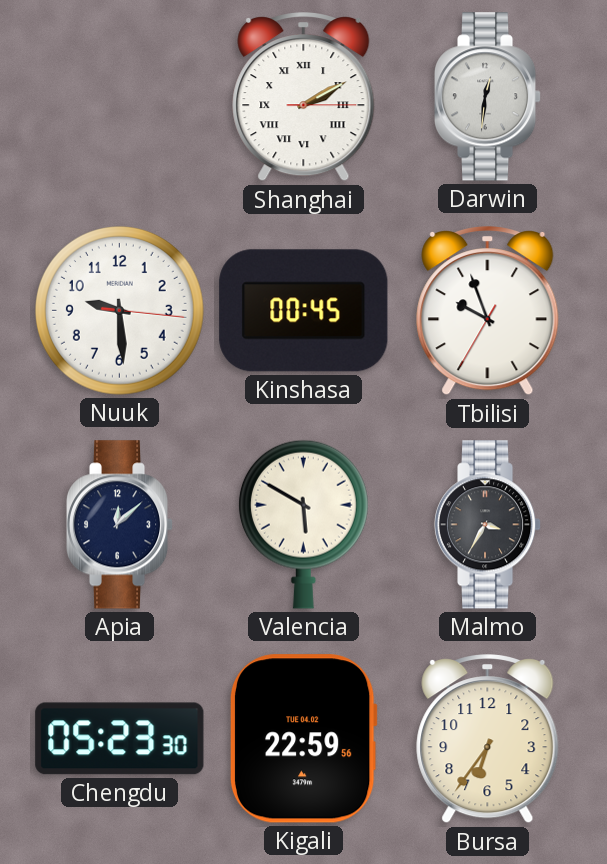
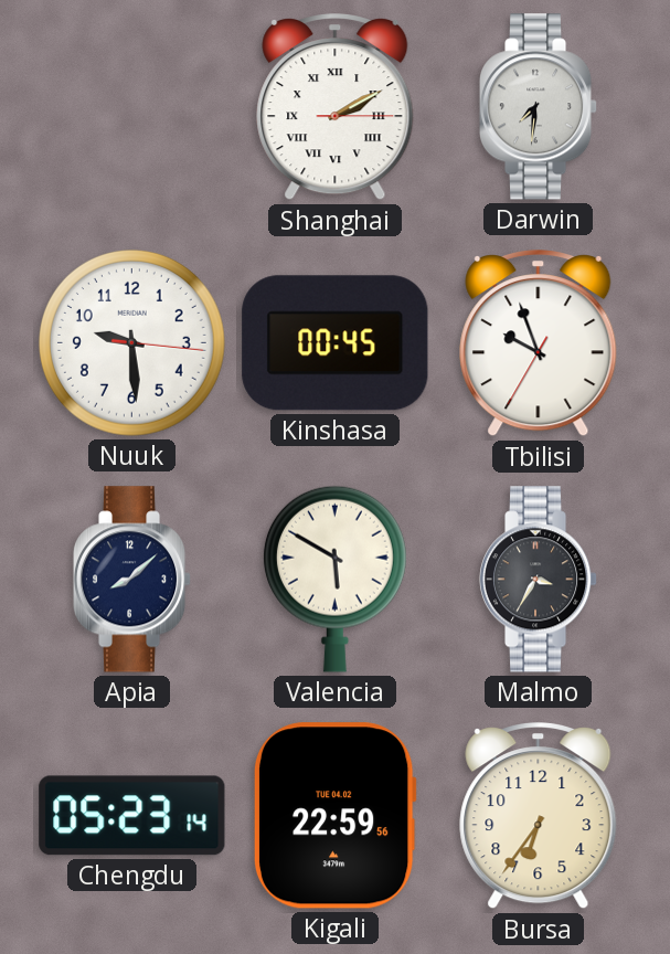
Darwin: 12:31 -> 7:31 (539, 107)
Apia: 12:08 -> 8:08 (132, 580)
Chengdu: 05:23:30 -> 05:23:14 (132, 816)
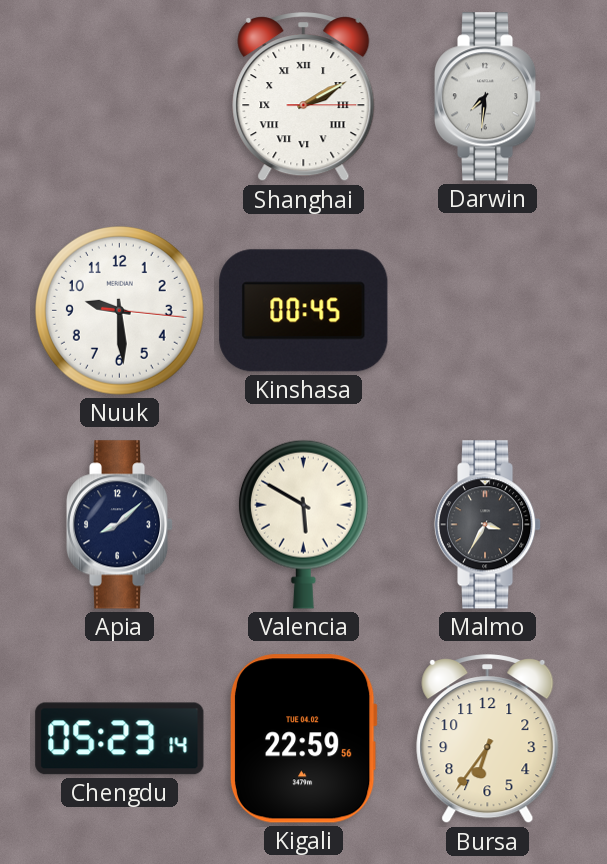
Tbilisi: 9:56 -> none (539, 344)
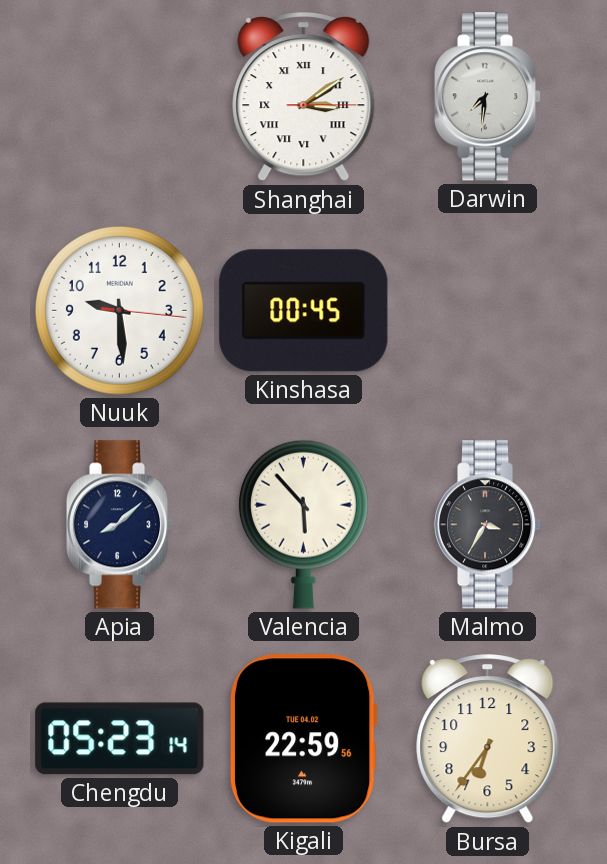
Shanghai: 2:10 -> 3:09 (304, 98)
Valencia: 5:50 -> 5:53 (303, 524)
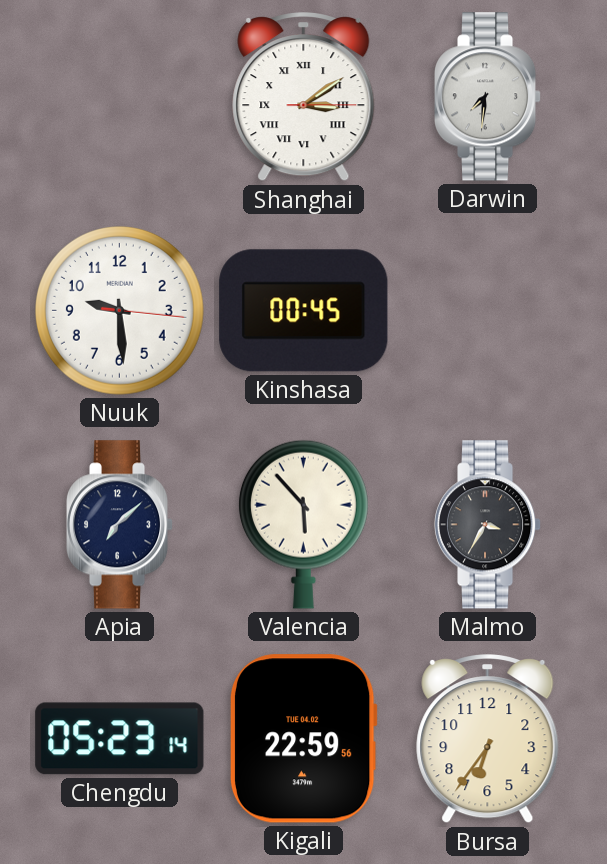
Apia: 8:08 -> 7:08 (120, 525)
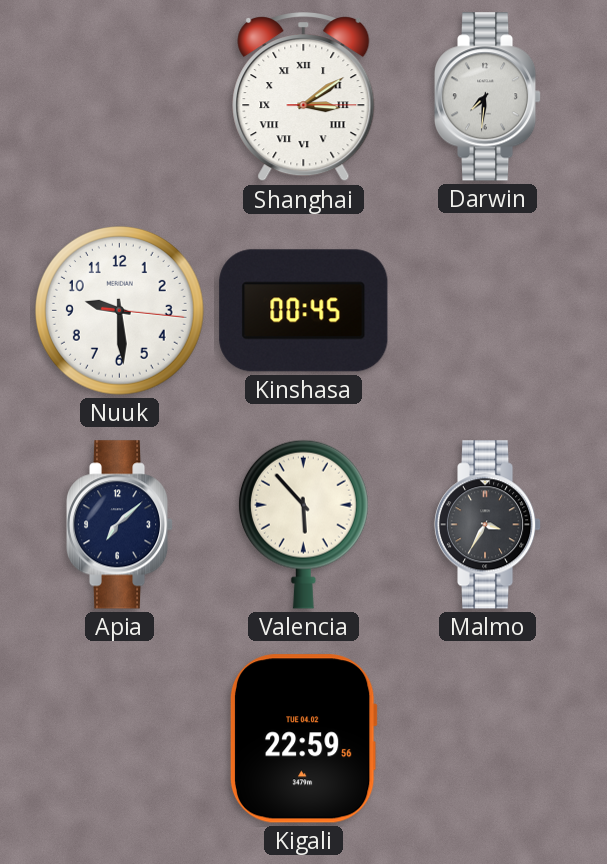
Chengdu: 05:23 -> none (120, 739)
Bursa: 6:36 -> none (488, 740)
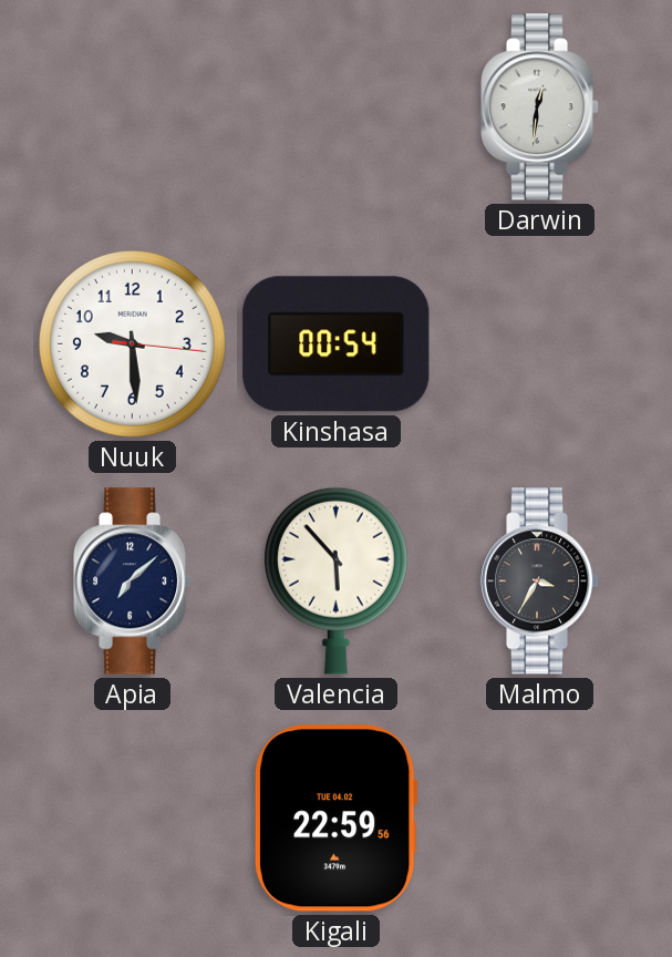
Shanghai: 3:09 -> none (304, 98)
Darwin: 7:31 -> 12:31 (540, 107)
Kinshasa: 00:45 -> 00:54 (337, 344)
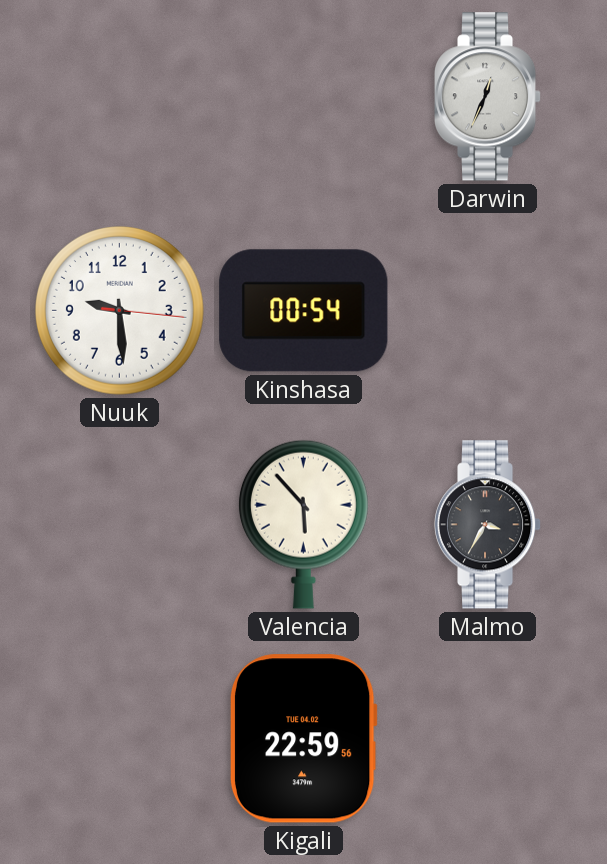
Darwin: 12:31 -> 12:34 (488, 97)
Apia: 7:08 -> none (133, 582)
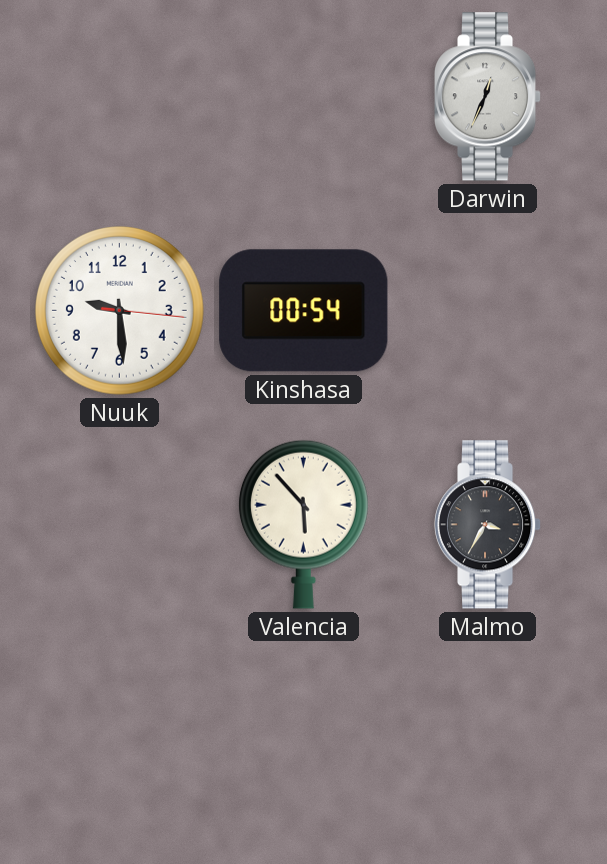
Kigali: 22:59 -> none (303, 739)
